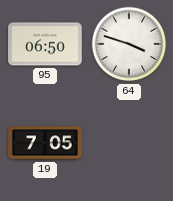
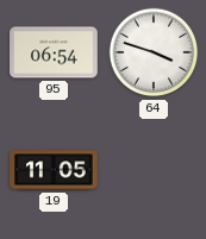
95: 06:50 -> 06:54 (54, 52)
19: 7:05 -> 11:05 (54, 170)
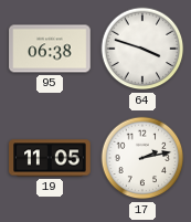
95: 06:54 -> 06:38 (50, 49)
17: none -> 2:13 (142, 158)
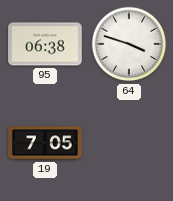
19: 11:05 -> 7:05 (45, 143)
17: 2:13 -> none (142, 158)
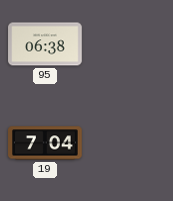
64: 3:48 -> none (129, 44)
19: 7:05 -> 7:04 (45, 143)
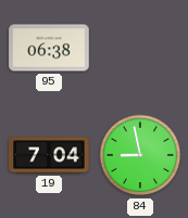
84: none -> 8:58 (140, 155)
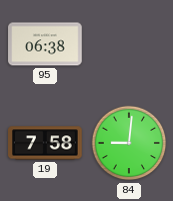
19: 7:04 -> 7:58 (45, 143)
84: 8:58 -> 9:01 (129, 143)
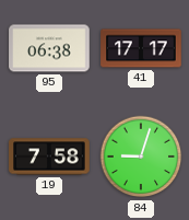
41: none -> 17:17 (141, 48)
84: 9:01 -> 9:03 (141, 157)
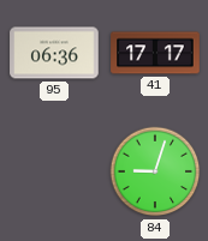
95: 06:38 -> 06:36 (54, 53)
19: 7:58 -> none (49, 157)
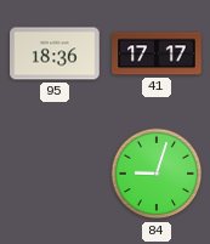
95: 06:36 -> 18:36 (55, 53)
